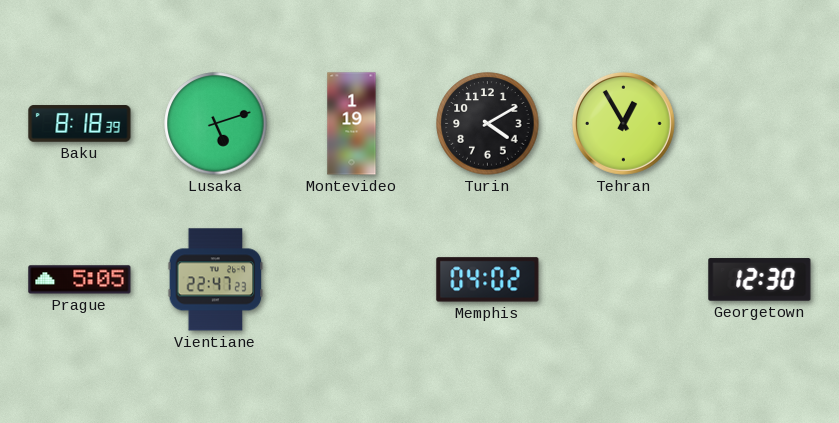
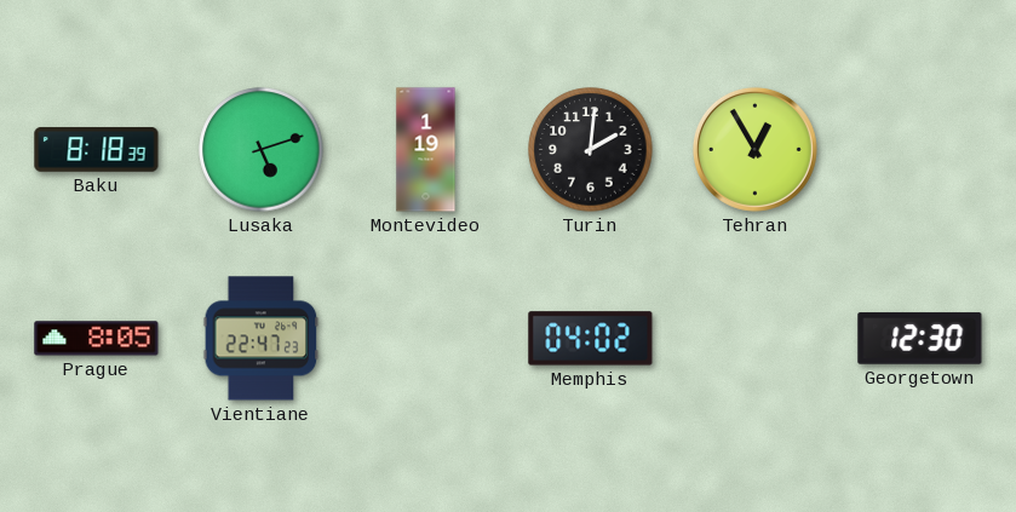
Turin: 4:10 -> 2:01 (591, 150)
Prague: 5:05 -> 8:05 (97, 339)
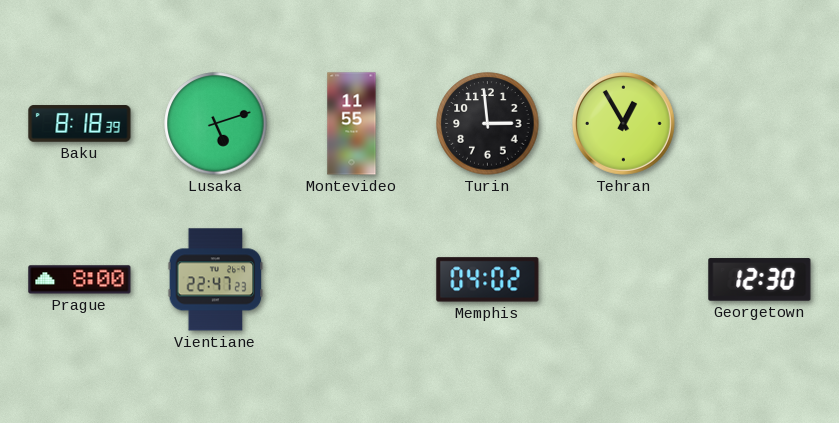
Montevideo: 1:19 -> 11:55 (352, 124)
Turin: 2:01 -> 2:59 (488, 124)
Prague: 8:05 -> 8:00 (80, 280)
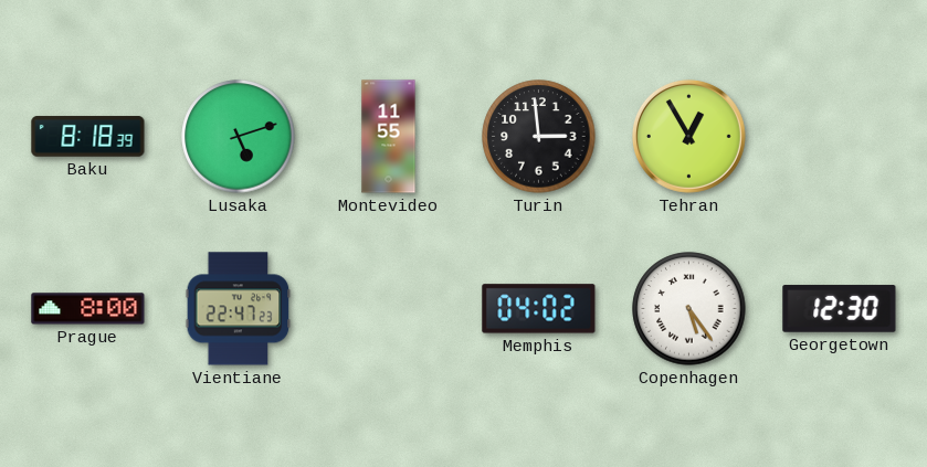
Copenhagen: none -> 5:24 (689, 309)
